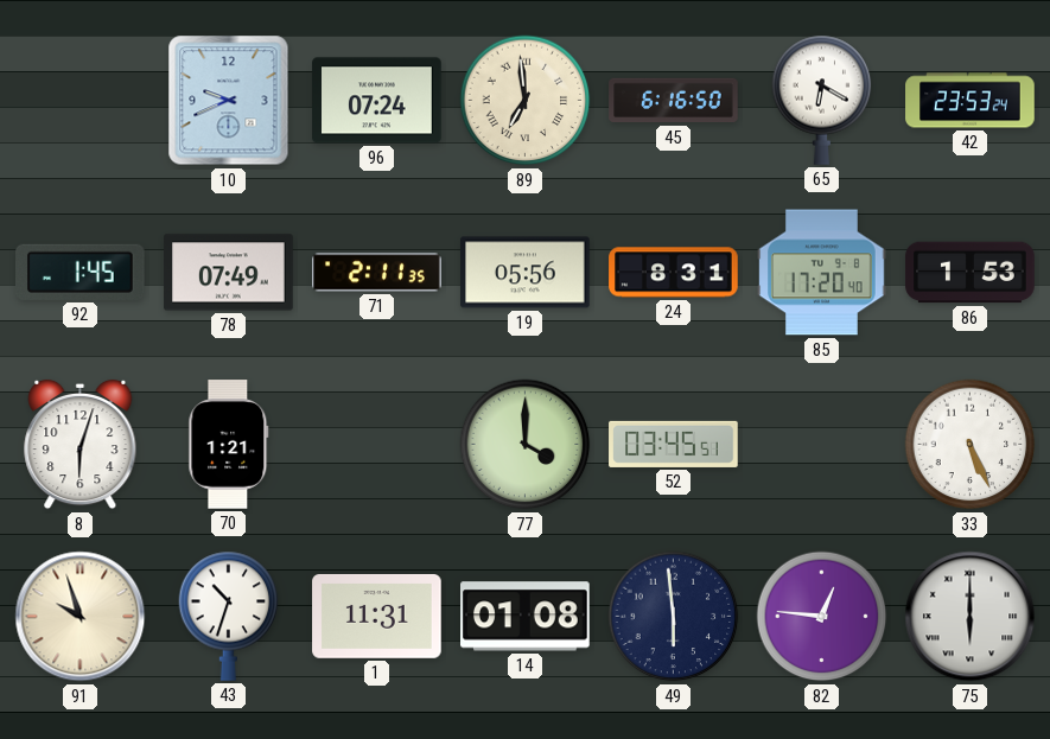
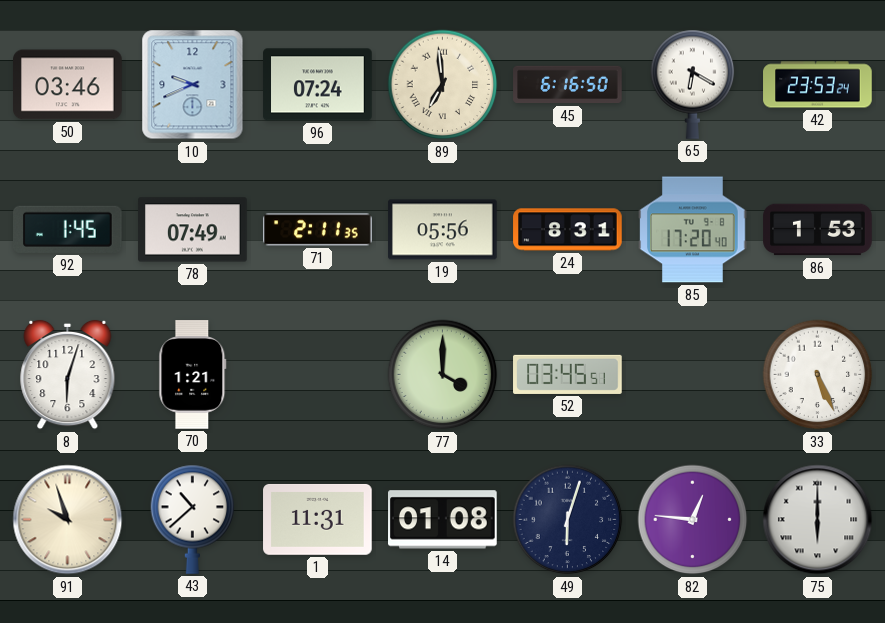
50: none -> 03:46 (68, 85)
43: 10:33 -> 10:38 (193, 519)
49: 5:59 -> 6:03 (568, 520)
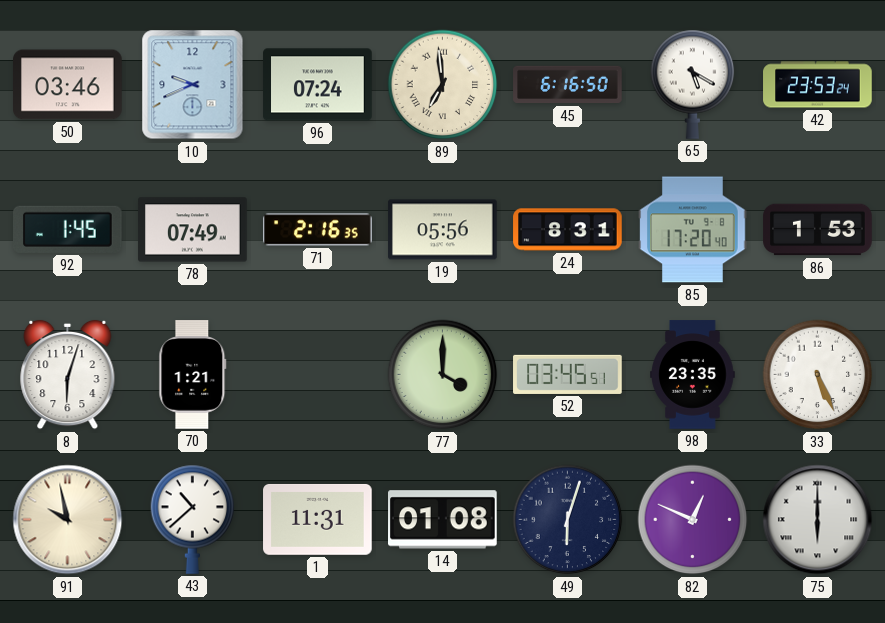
65: 6:20 -> 5:20 (693, 84)
71: 2:11 -> 2:16 (318, 230)
98: none -> 23:35 (693, 375)
91: 9:57 -> 9:58 (68, 520)
82: 12:46 -> 12:49 (693, 520)
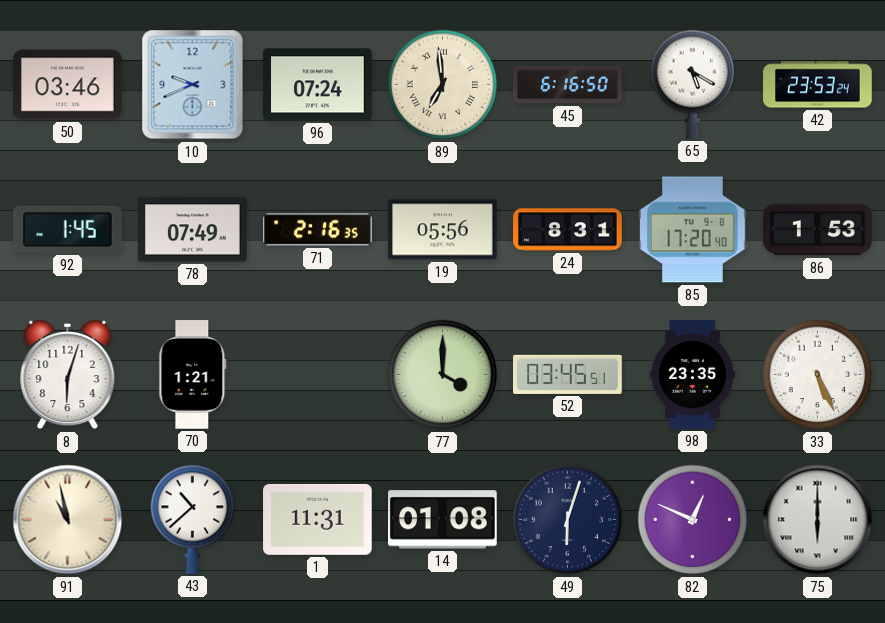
91: 9:58 -> 10:58 (68, 520)
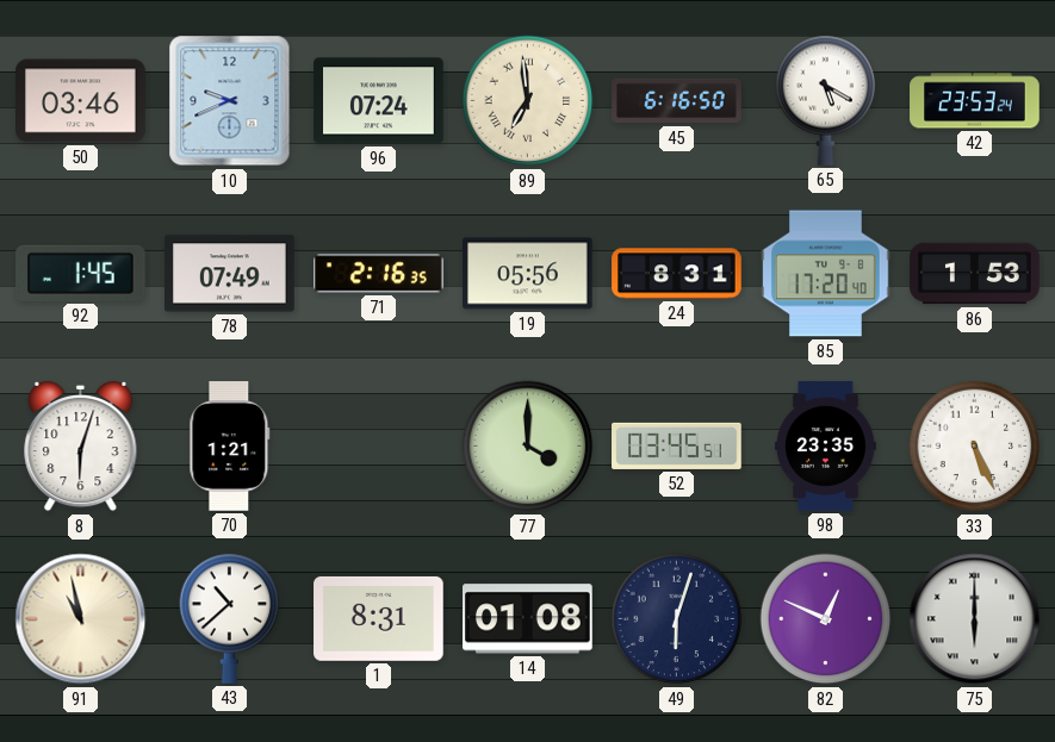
1: 11:31 -> 8:31 (379, 618)
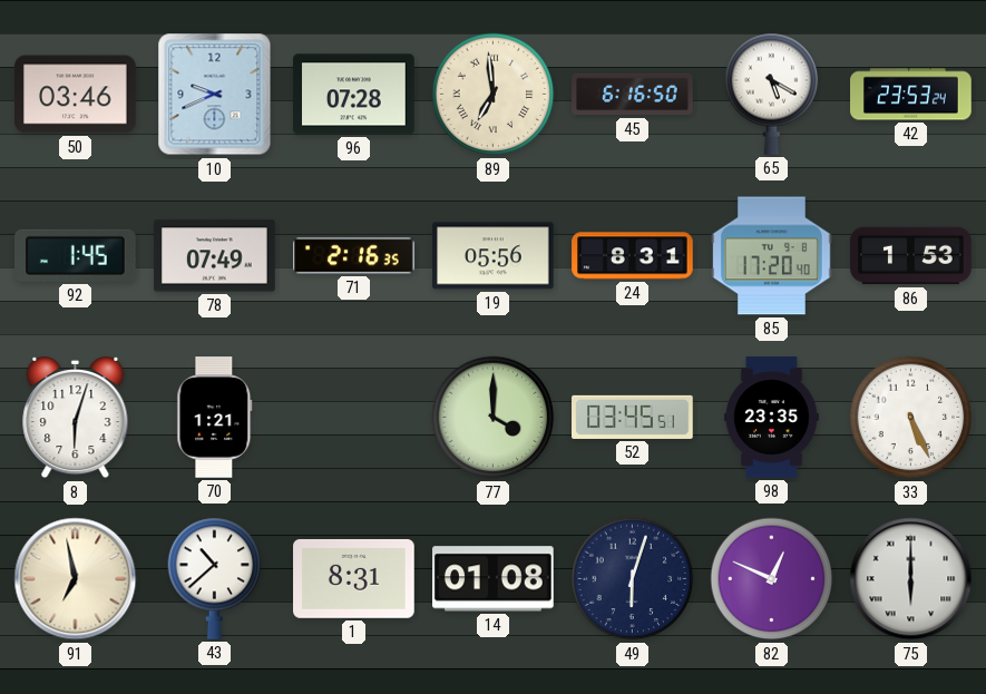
96: 07:24 -> 07:28 (354, 95)
91: 10:58 -> 6:58 (76, 579)
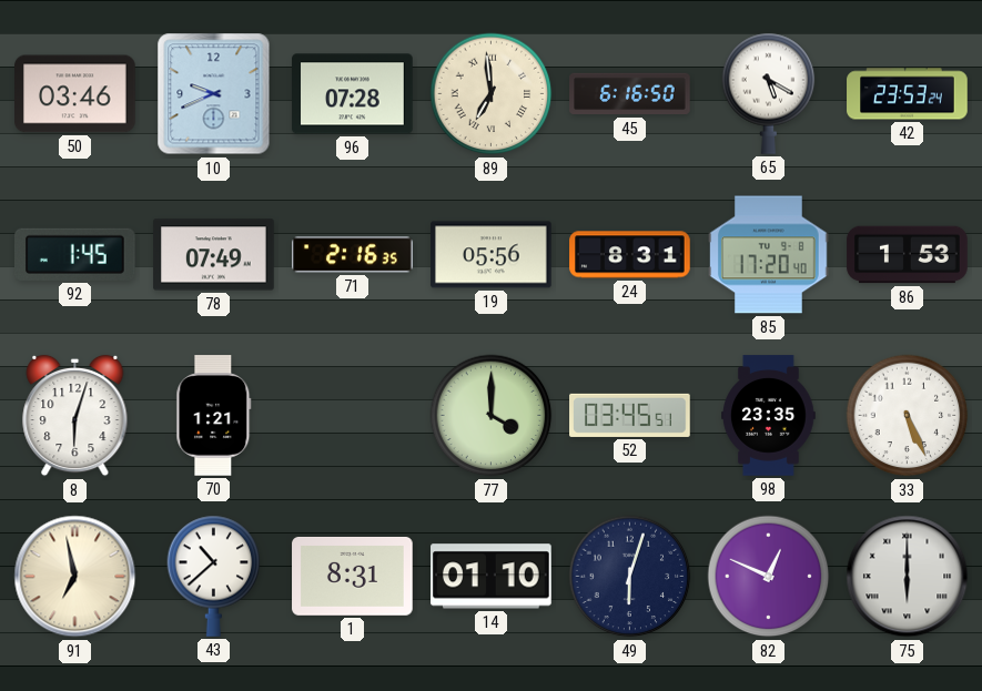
14: 01:08 -> 01:10 (492, 577)
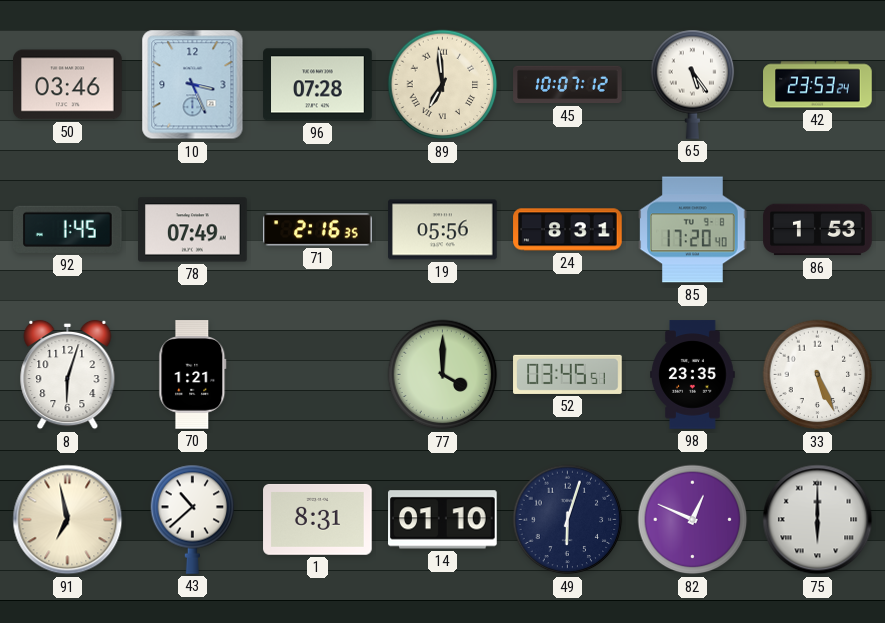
10: 9:41 -> 3:26 (193, 85)
45: 6:16 -> 10:07 (568, 85)
65: 5:20 -> 5:24 (693, 84)
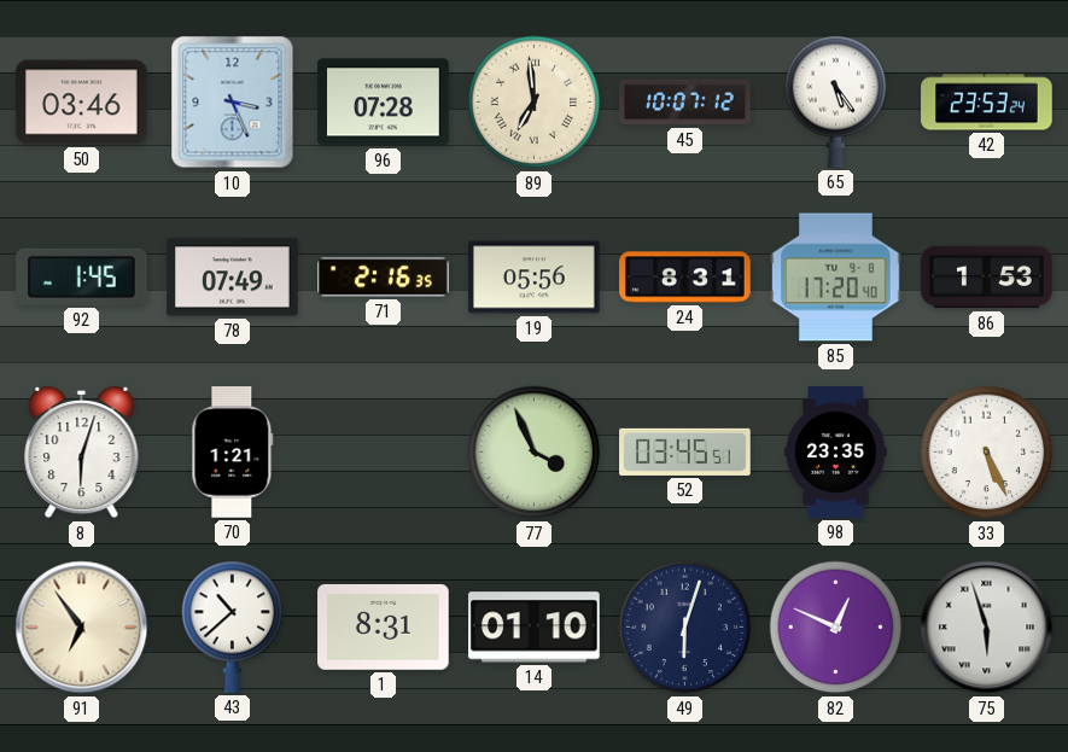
77: 4:00 -> 3:56 (535, 453)
91: 6:58 -> 6:54 (82, 628)
75: 6:00 -> 5:57 (987, 628)
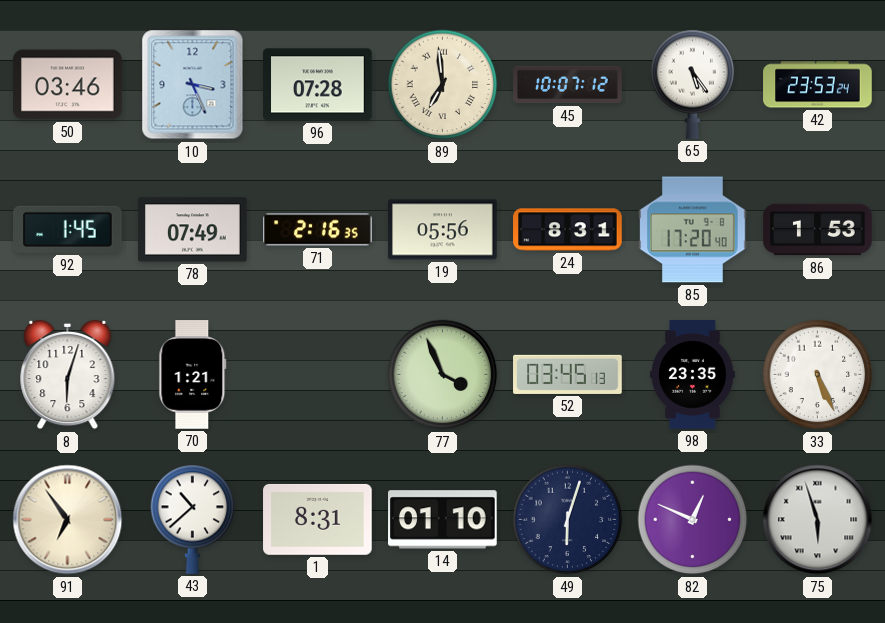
52: 03:45:51 -> 03:45:13 (568, 374)
